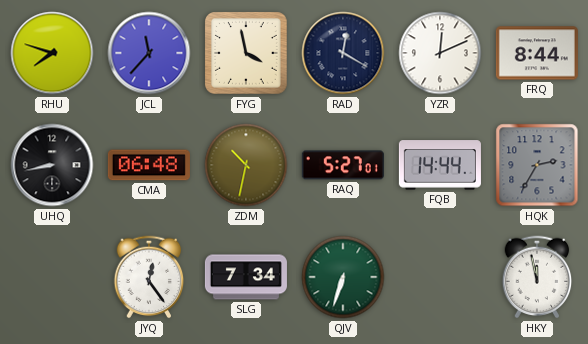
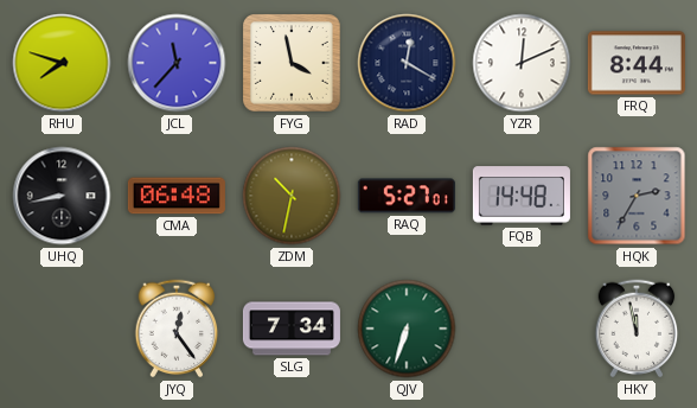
FQB: 14:44 -> 14:48 (522, 196)
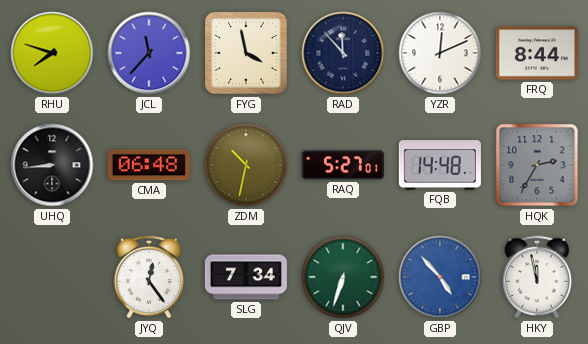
RAD: 12:20 -> 11:53 (343, 53)
UHQ: 8:43 -> 8:44 (52, 165)
GBP: none -> 4:53 (440, 277)
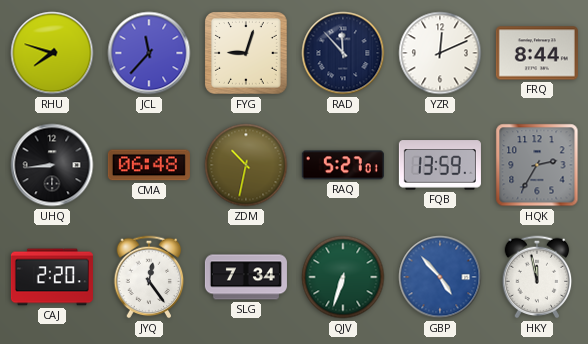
FYG: 3:58 -> 9:03 (247, 54)
FQB: 14:48 -> 13:59 (440, 165)
CAJ: none -> 2:20 (52, 277)
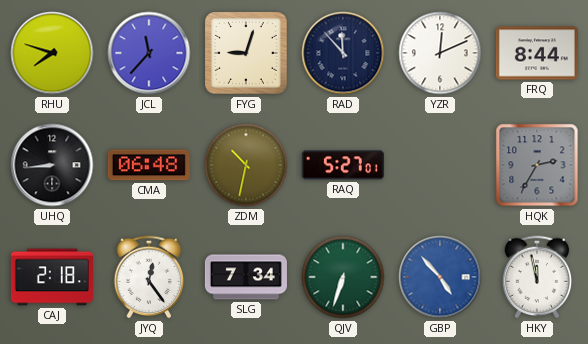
FQB: 13:59 -> none (440, 165)
CAJ: 2:20 -> 2:18 (52, 277)
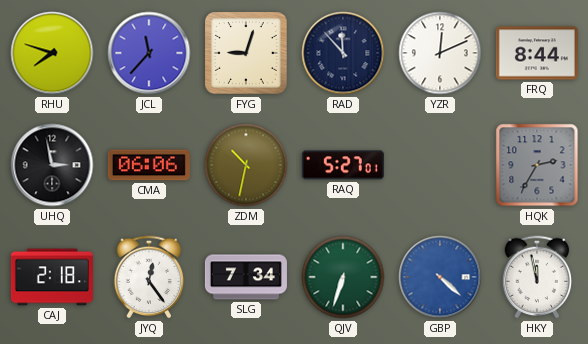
UHQ: 8:44 -> 2:58 (52, 165)
CMA: 06:48 -> 06:06 (149, 165)
GBP: 4:53 -> 4:22 (440, 277)
